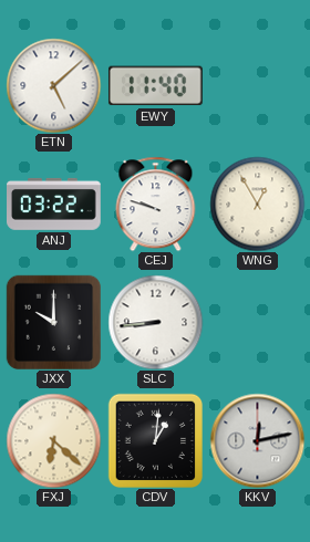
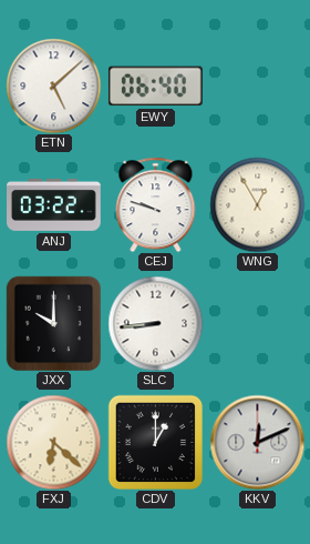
EWY: 11:40 -> 06:40 (155, 87)
CDV: 1:01 -> 1:00 (155, 442)
KKV: 12:13 -> 12:11 (257, 442)
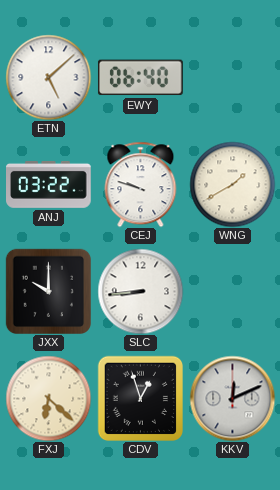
WNG: 12:55 -> 1:40 (232, 184)
CDV: 1:00 -> 12:57 (140, 398)
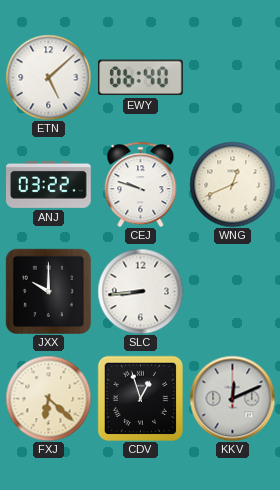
WNG: 1:40 -> 12:41 (232, 184)
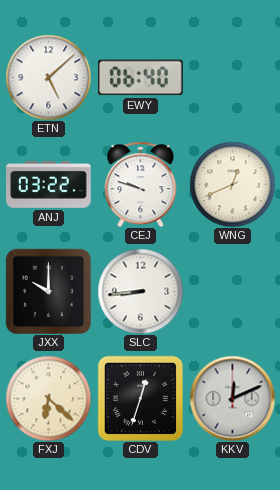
CDV: 12:57 -> 12:33 (140, 398)
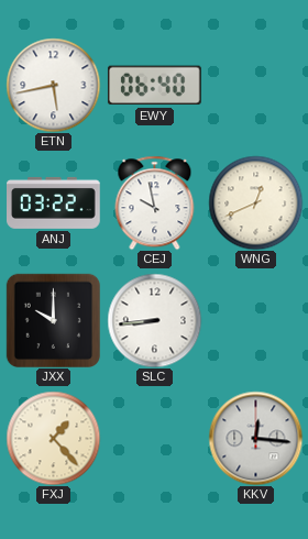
ETN: 5:08 -> 5:43 (53, 85)
CEJ: 9:48 -> 9:58 (155, 202)
FXJ: 6:22 -> 1:23 (53, 438)
CDV: 12:33 -> none (140, 398)
KKV: 12:11 -> 12:16 (255, 438)
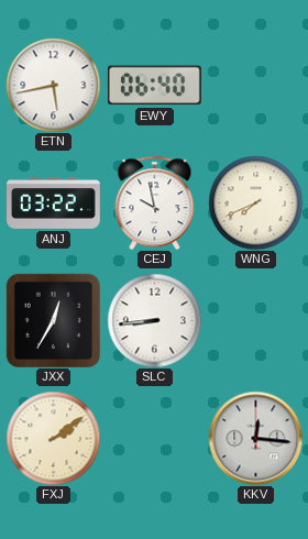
WNG: 12:41 -> 7:41 (255, 202)
JXX: 10:00 -> 12:35 (53, 320)
FXJ: 1:23 -> 2:09 (53, 438)
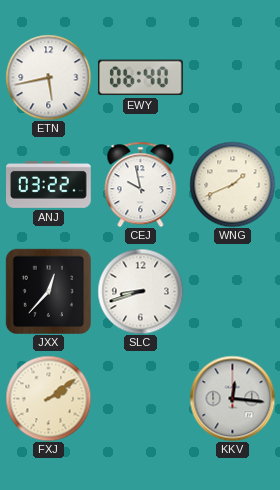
WNG: 7:41 -> 1:41 (232, 184)
JXX: 12:35 -> 12:37 (48, 291)
SLC: 8:44 -> 8:42 (140, 291)
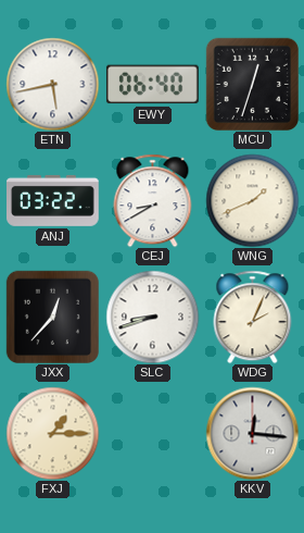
MCU: none -> 12:33 (252, 84)
CEJ: 9:58 -> 8:40 (153, 200)
WDG: none -> 2:04 (253, 317)
FXJ: 2:09 -> 1:15 (52, 433)
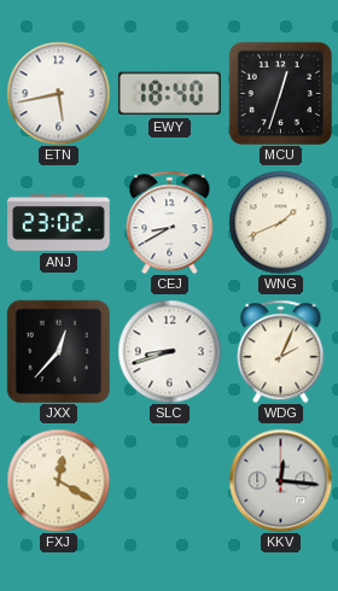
EWY: 06:40 -> 18:40 (169, 94)
ANJ: 03:22 -> 23:02 (59, 222)
FXJ: 1:15 -> 12:20 (58, 480)
